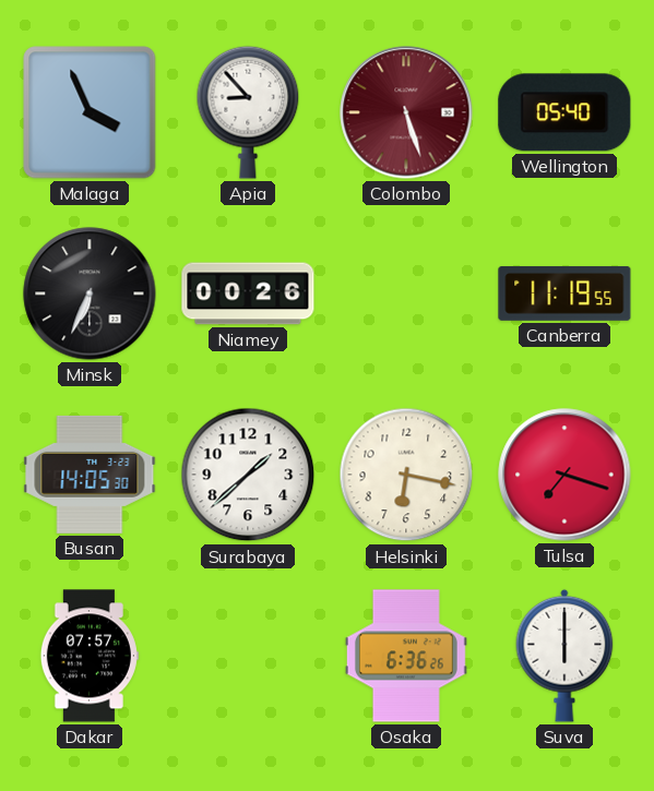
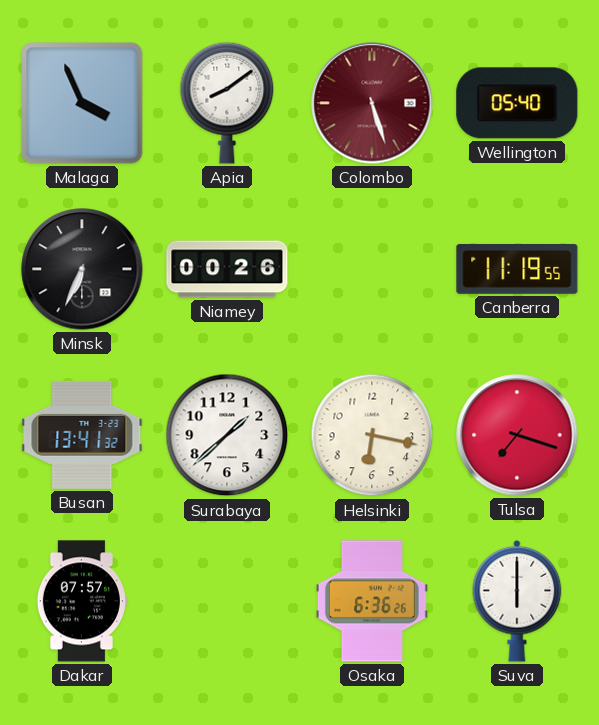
Apia: 8:53 -> 8:09 (227, 103)
Busan: 14:05 -> 13:41 (82, 435)
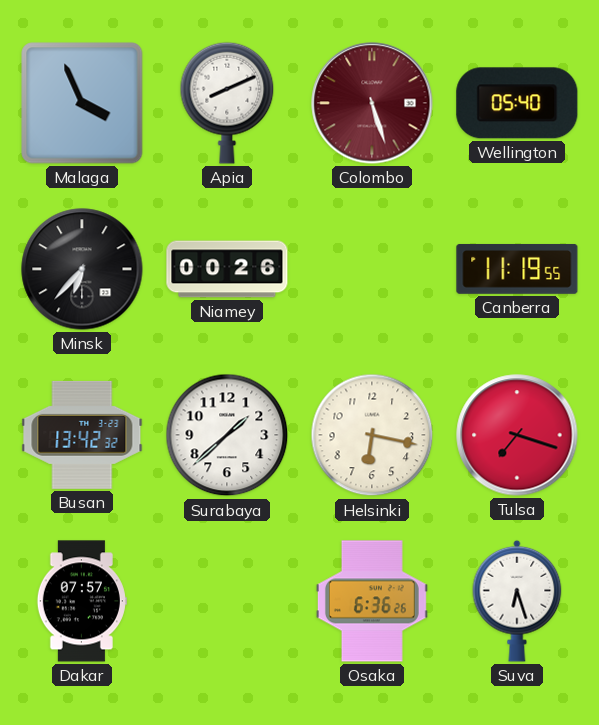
Apia: 8:09 -> 8:11 (227, 103)
Minsk: 6:34 -> 6:37 (82, 269)
Busan: 13:41 -> 13:42 (82, 435)
Suva: 6:00 -> 6:27 (517, 601)
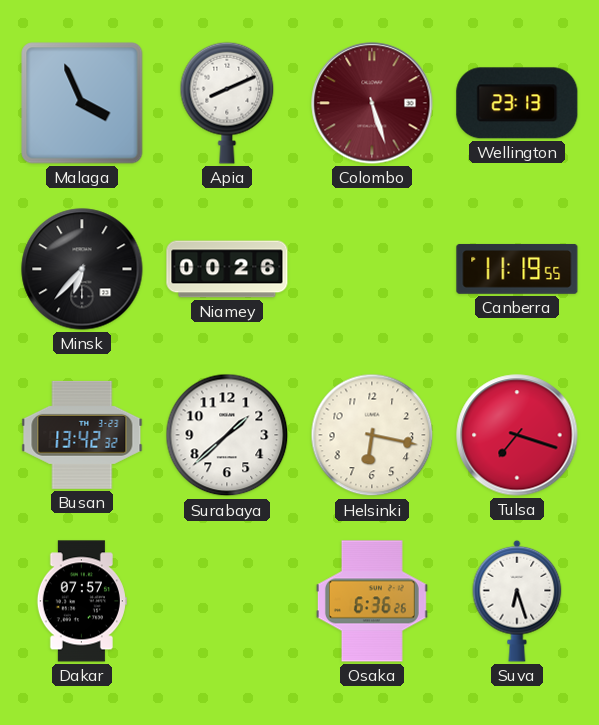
Wellington: 05:40 -> 23:13 (517, 103)
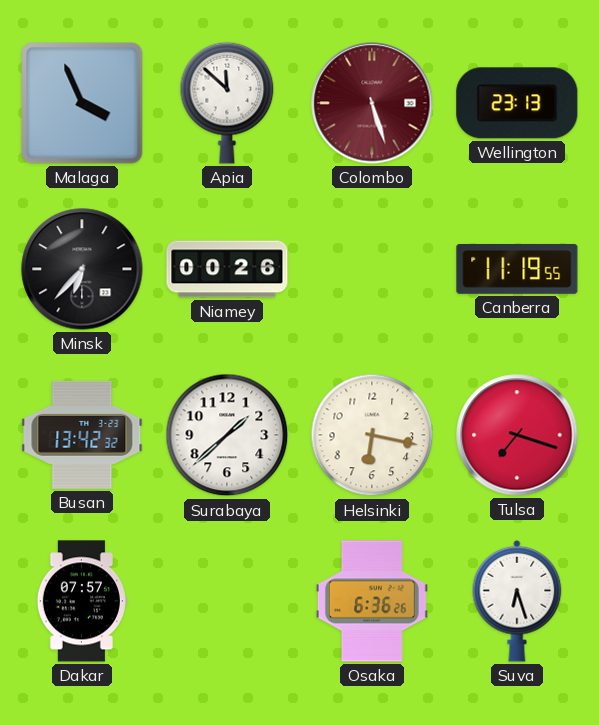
Apia: 8:11 -> 11:52 (227, 103)
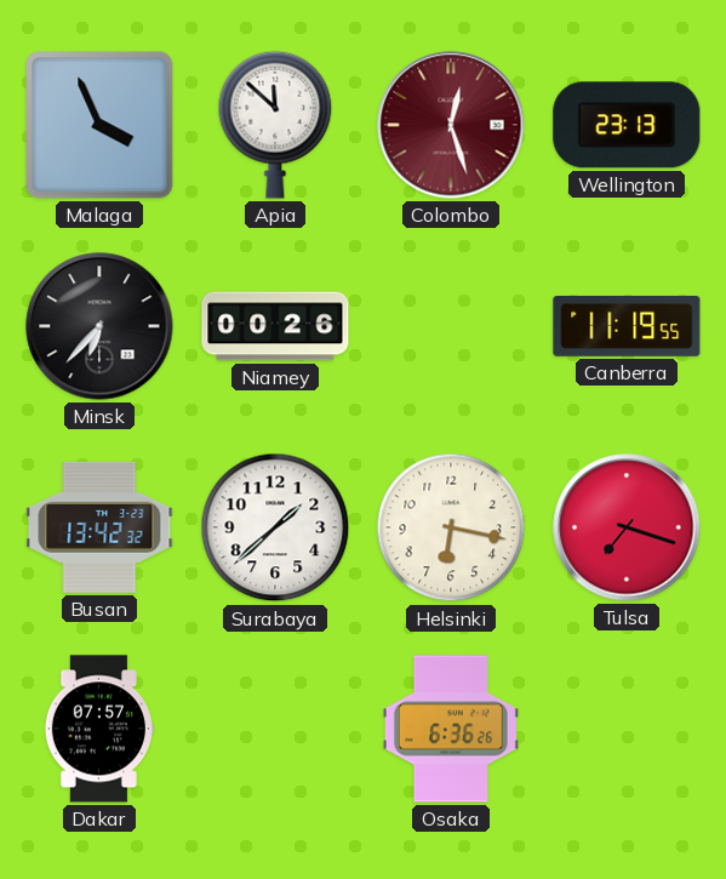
Colombo: 5:27 -> 12:27 (451, 125)
Suva: 6:27 -> none (517, 601)
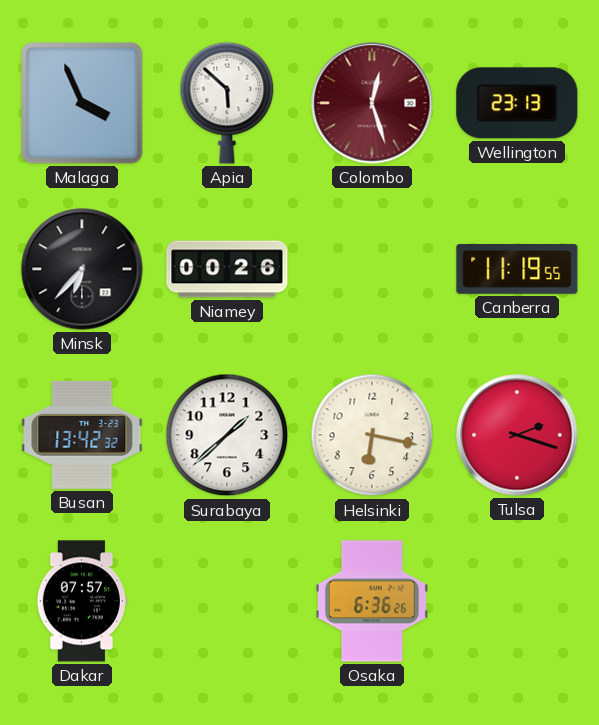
Apia: 11:52 -> 5:52 (227, 103)
Tulsa: 7:18 -> 2:18 (517, 435)
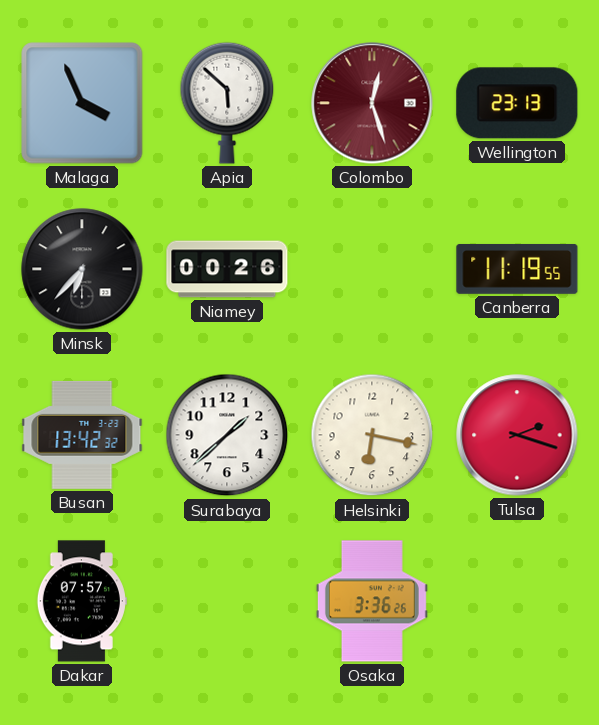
Osaka: 6:36 -> 3:36 (372, 601)
